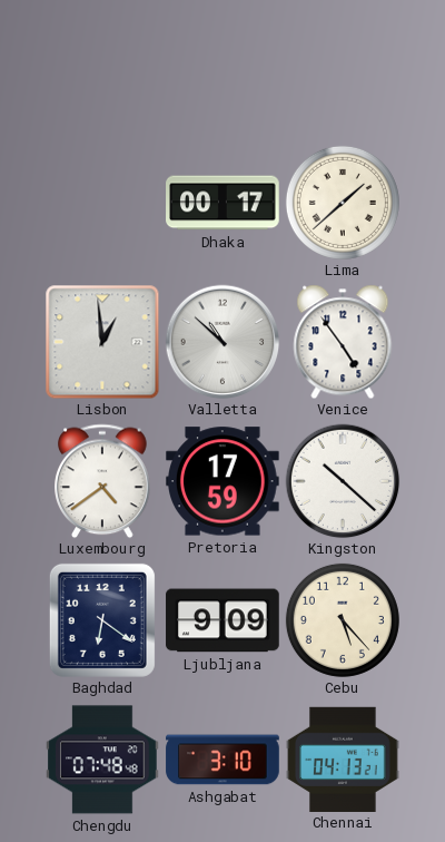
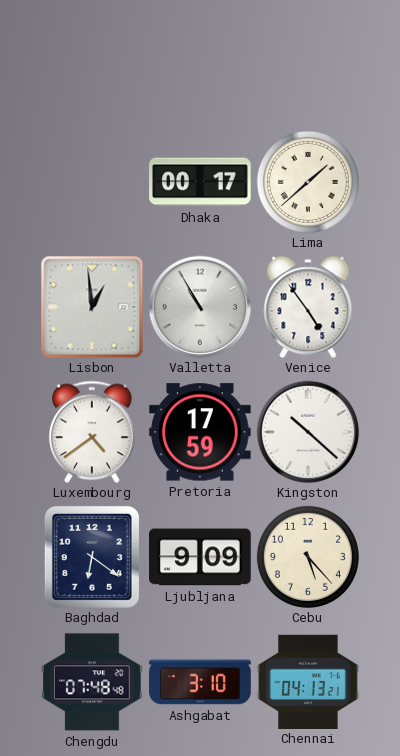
Valletta: 10:52 -> 10:55 (200, 307)
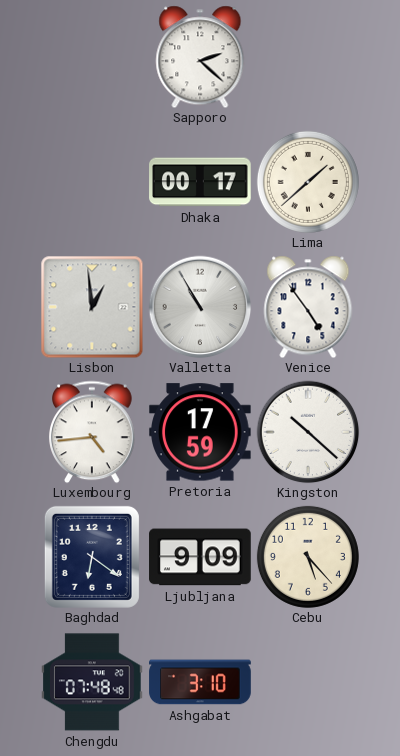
Sapporo: none -> 2:22 (200, 57)
Luxembourg: 4:39 -> 4:44 (92, 432)
Chennai: 04:13 -> none (308, 681)
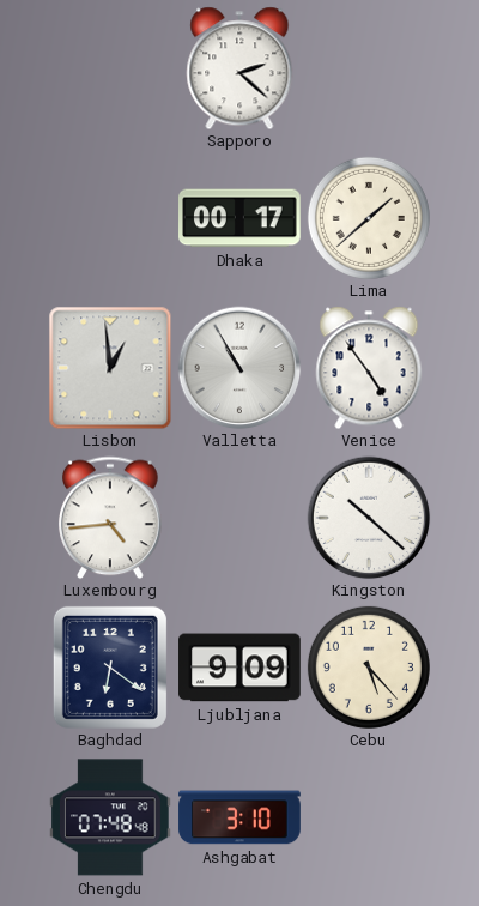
Pretoria: 17:59 -> none (201, 432)
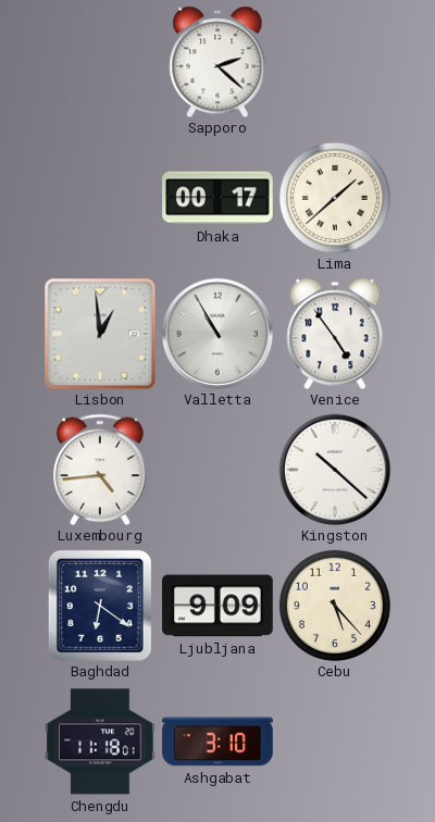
Chengdu: 07:48 -> 11:18 (101, 742)
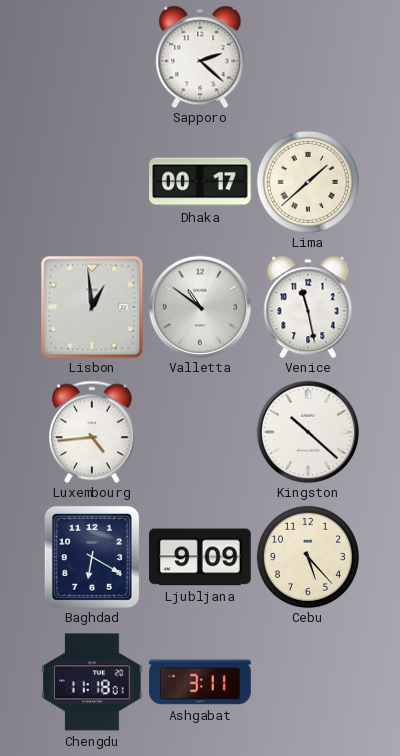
Valletta: 10:55 -> 10:51 (200, 307)
Venice: 4:54 -> 11:28 (308, 307)
Baghdad: 6:21 -> 6:20 (92, 557)
Ashgabat: 3:10 -> 3:11 (200, 682)
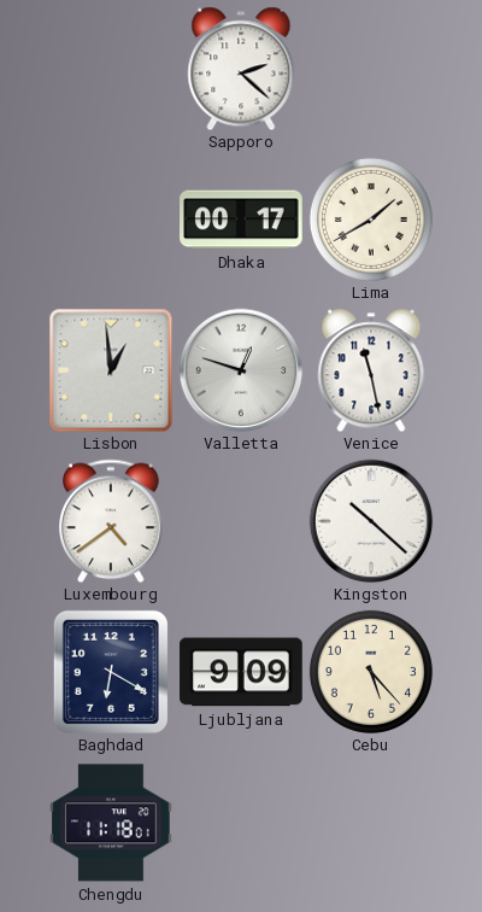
Lima: 1:38 -> 1:40 (371, 220)
Valletta: 10:51 -> 12:48 (241, 370)
Luxembourg: 4:44 -> 4:39 (111, 521)
Ashgabat: 3:11 -> none (200, 682)
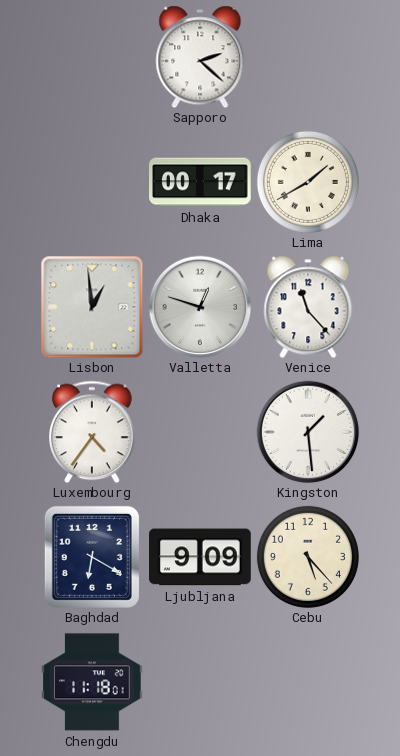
Venice: 11:28 -> 11:23 (308, 307)
Luxembourg: 4:39 -> 4:36 (92, 432)
Kingston: 10:22 -> 1:29 (308, 432)
